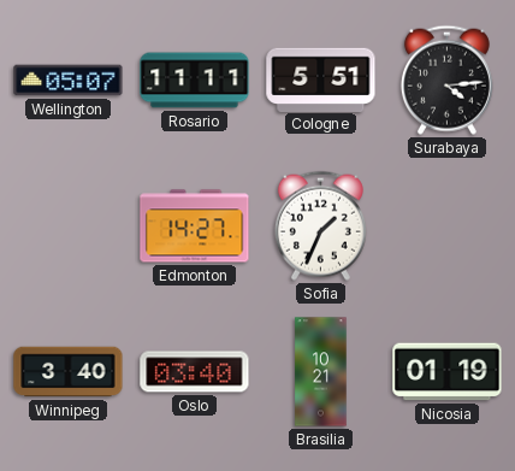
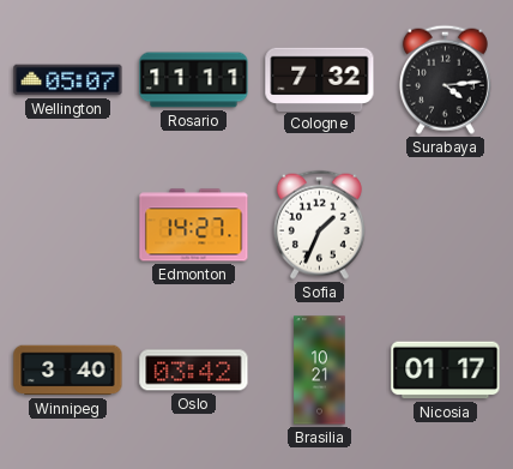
Cologne: 5:51 -> 7:32 (320, 79)
Oslo: 03:40 -> 03:42 (194, 371)
Nicosia: 01:19 -> 01:17 (446, 371)
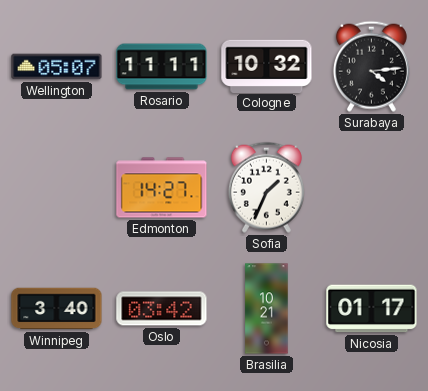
Cologne: 7:32 -> 10:32 (267, 66)
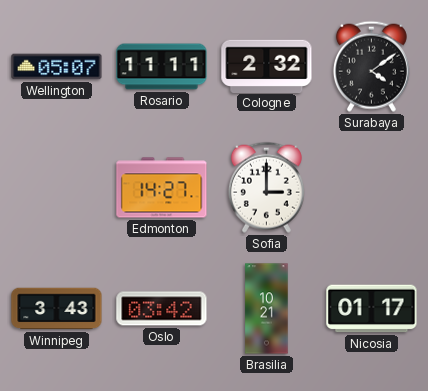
Cologne: 10:32 -> 2:32 (267, 66)
Surabaya: 4:14 -> 4:09 (371, 66)
Sofia: 1:34 -> 3:00 (266, 187)
Winnipeg: 3:40 -> 3:43 (57, 309)
